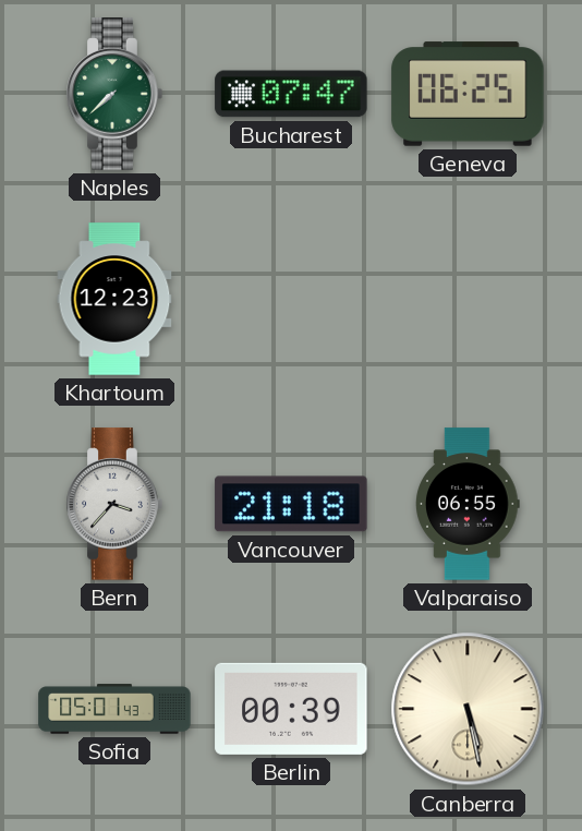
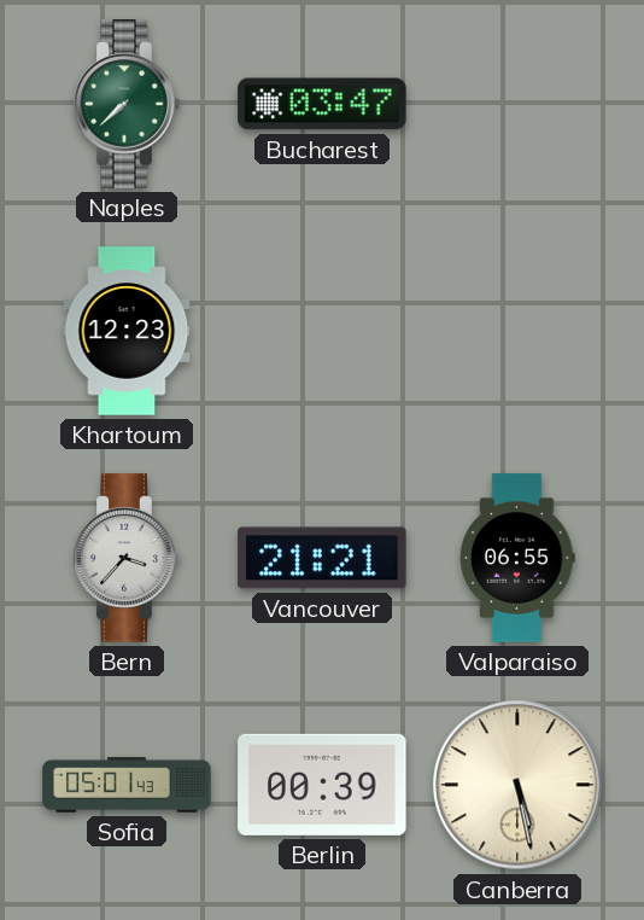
Bucharest: 07:47 -> 03:47 (322, 104)
Geneva: 06:25 -> none (468, 94)
Vancouver: 21:18 -> 21:21 (322, 558)
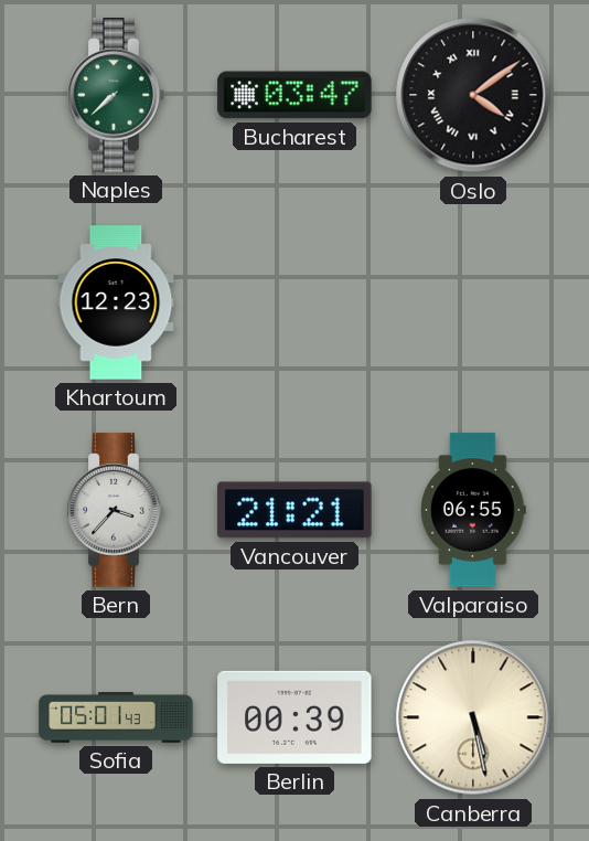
Oslo: none -> 4:09 (473, 95)
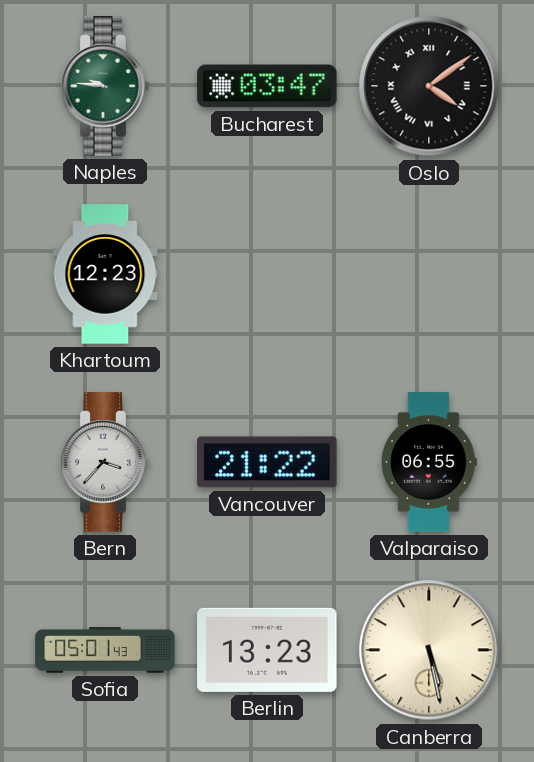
Naples: 7:38 -> 9:46 (105, 86)
Vancouver: 21:21 -> 21:22 (267, 462)
Berlin: 00:39 -> 13:23 (267, 650)
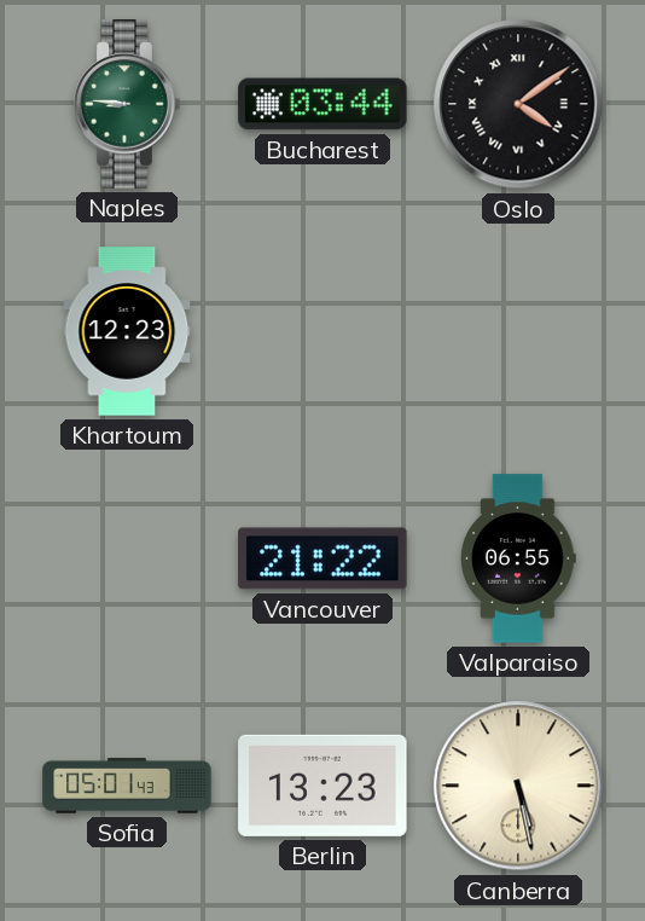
Naples: 9:46 -> 8:46 (127, 104)
Bucharest: 03:47 -> 03:44 (322, 104)
Bern: 3:37 -> none (105, 462)
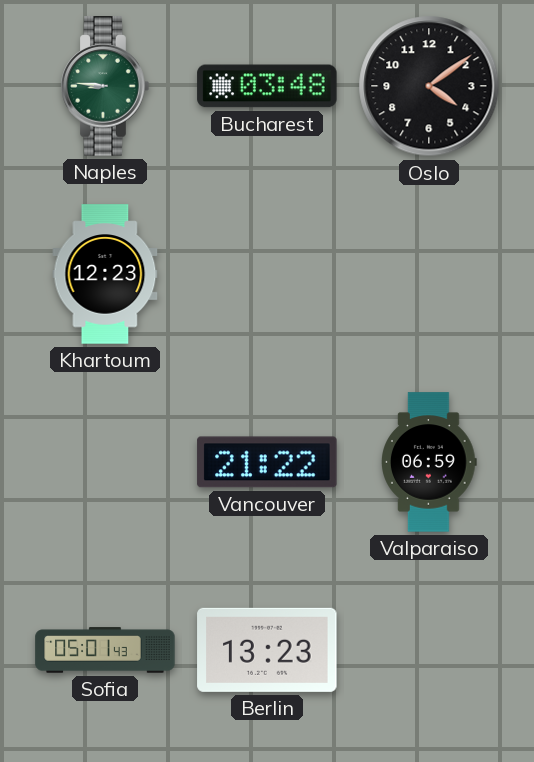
Bucharest: 03:44 -> 03:48 (267, 86)
Oslo numerals: Roman -> Arabic (429, 86)
Valparaiso: 06:55 -> 06:59 (429, 462)
Canberra: 5:28 -> none (518, 786)
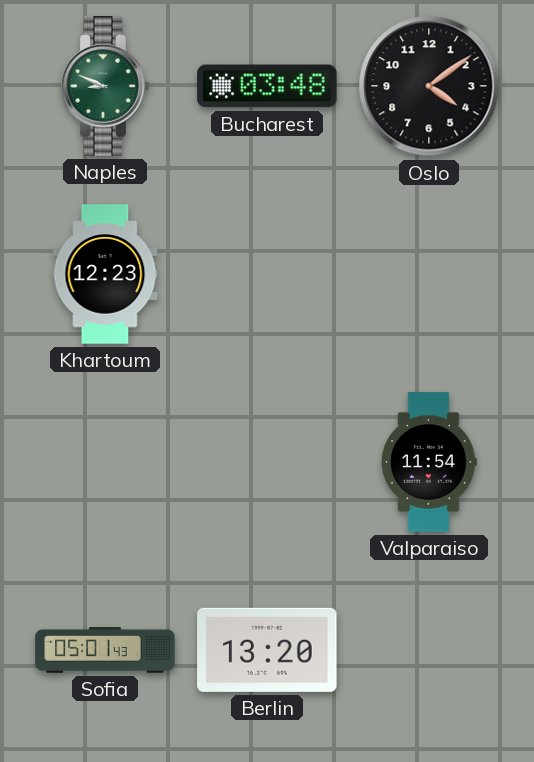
Naples: 8:46 -> 8:49 (105, 86)
Vancouver: 21:22 -> none (267, 462)
Valparaiso: 06:59 -> 11:54 (429, 462)
Berlin: 13:23 -> 13:20 (267, 650)
